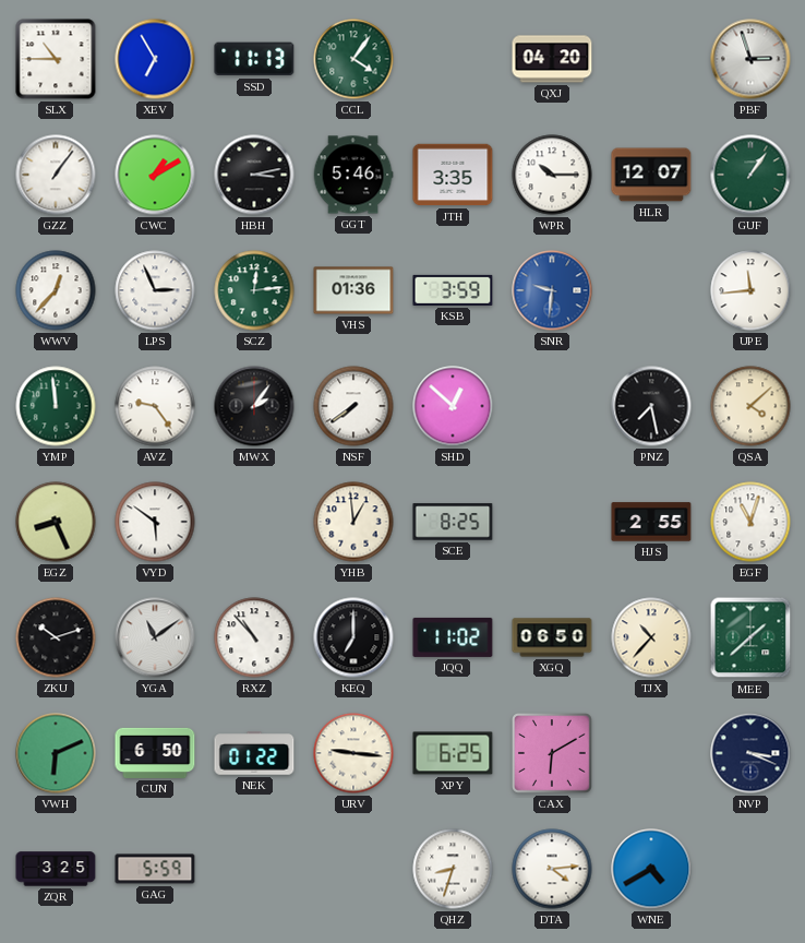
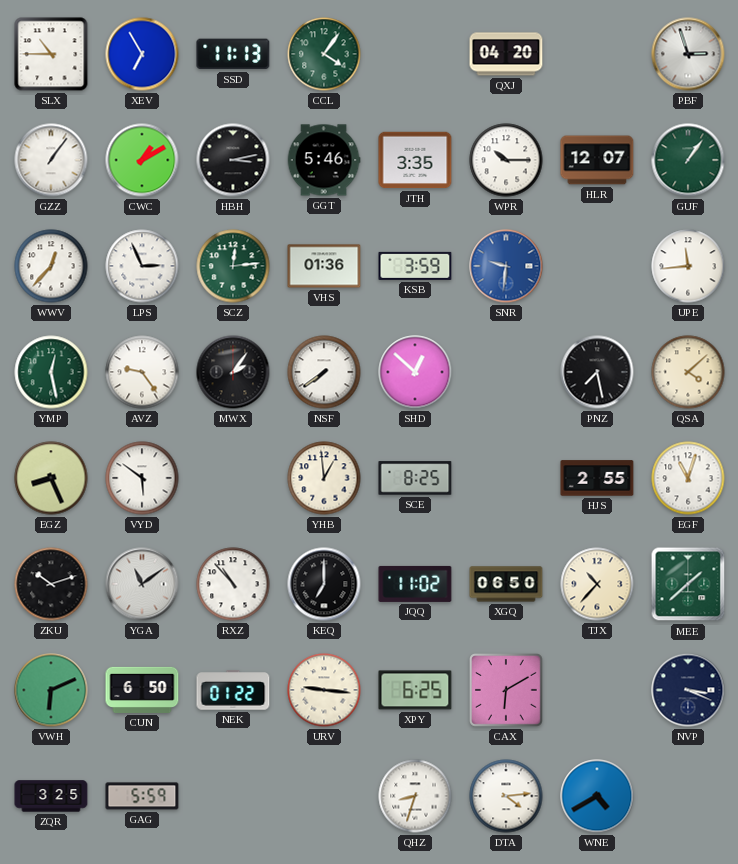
YMP: 11:59 -> 12:28 (51, 372)
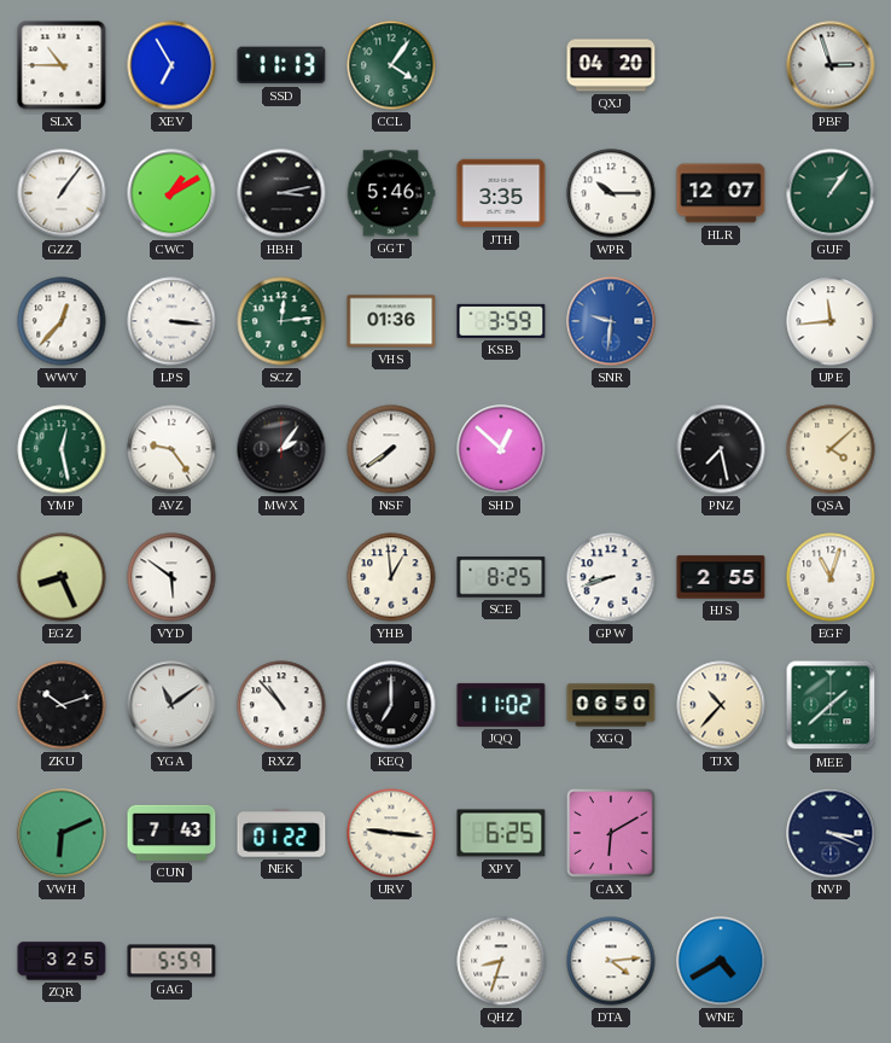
LPS: 2:56 -> 3:16 (171, 321)
GPW: none -> 8:42 (611, 577)
CUN: 6:50 -> 7:43 (171, 833)
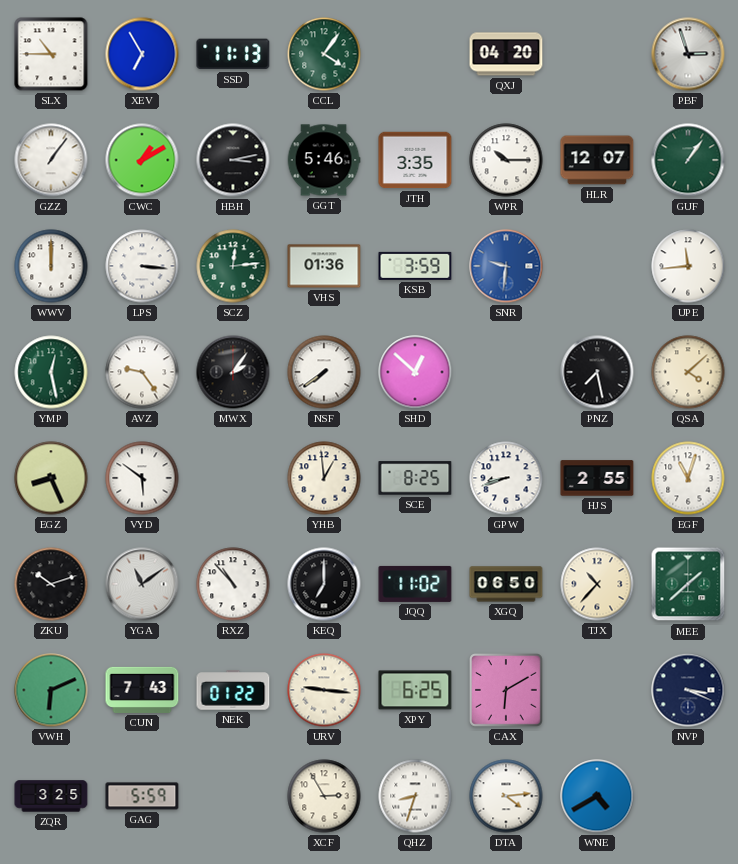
WWV: 12:37 -> 12:00 (51, 266)
XCF: none -> 2:55 (324, 796)
